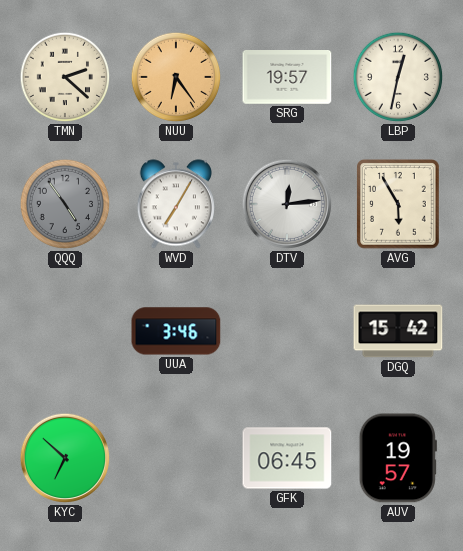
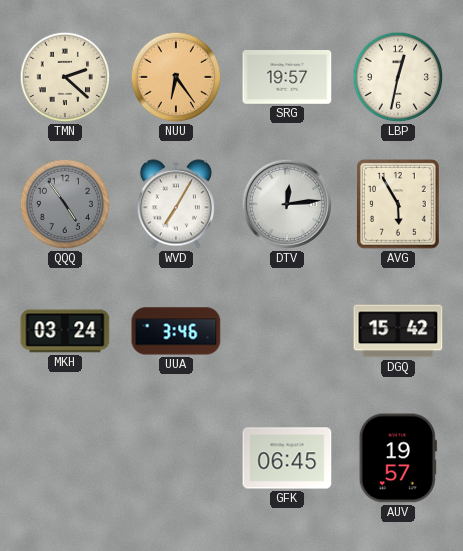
MKH: none -> 03:24 (65, 331)
KYC: 6:52 -> none (65, 458)
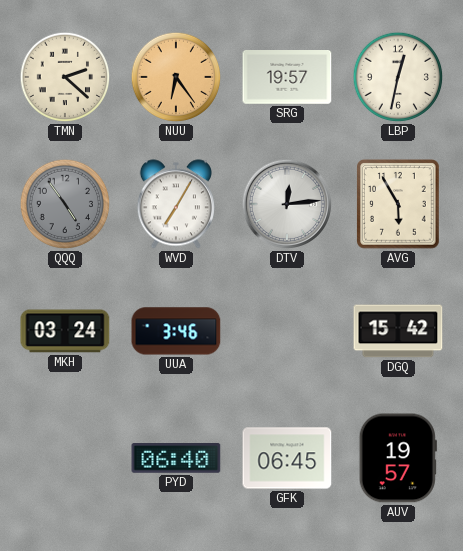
PYD: none -> 06:40 (176, 458)
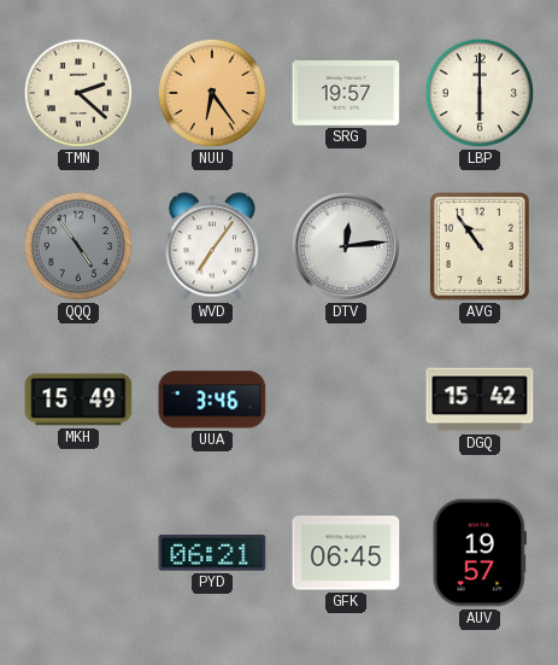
LBP: 12:32 -> 6:00 (480, 93)
WVD: 7:05 -> 7:06 (212, 246)
AVG: 5:55 -> 10:54 (481, 247)
MKH: 03:24 -> 15:49 (78, 399)
PYD: 06:40 -> 06:21 (212, 553)
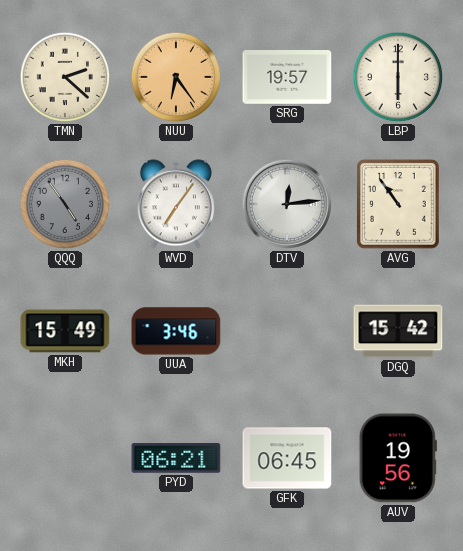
AUV: 19:57 -> 19:56 (398, 458)
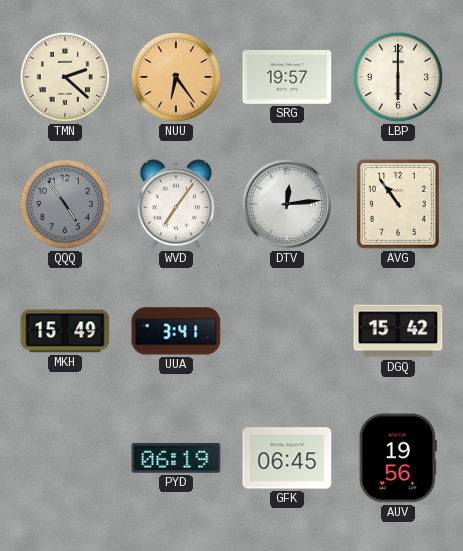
UUA: 3:46 -> 3:41 (176, 331)
PYD: 06:21 -> 06:19 (176, 458)
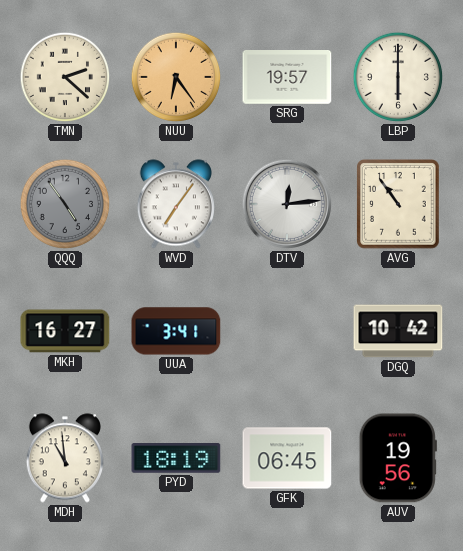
MKH: 15:49 -> 16:27 (65, 331)
DGQ: 15:42 -> 10:42 (398, 331)
MDH: none -> 10:59 (65, 458)
PYD: 06:19 -> 18:19 (176, 458)
